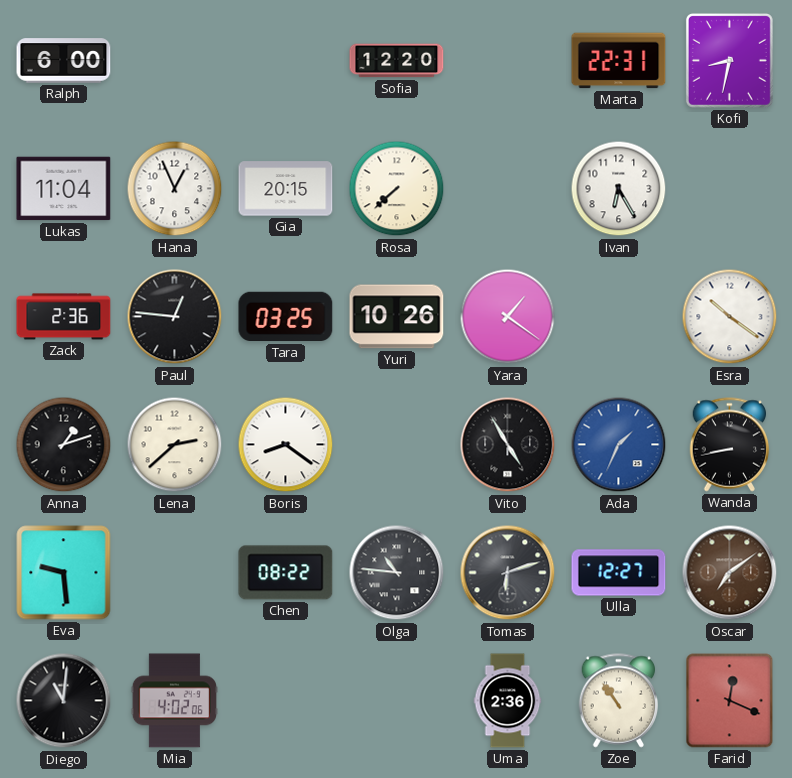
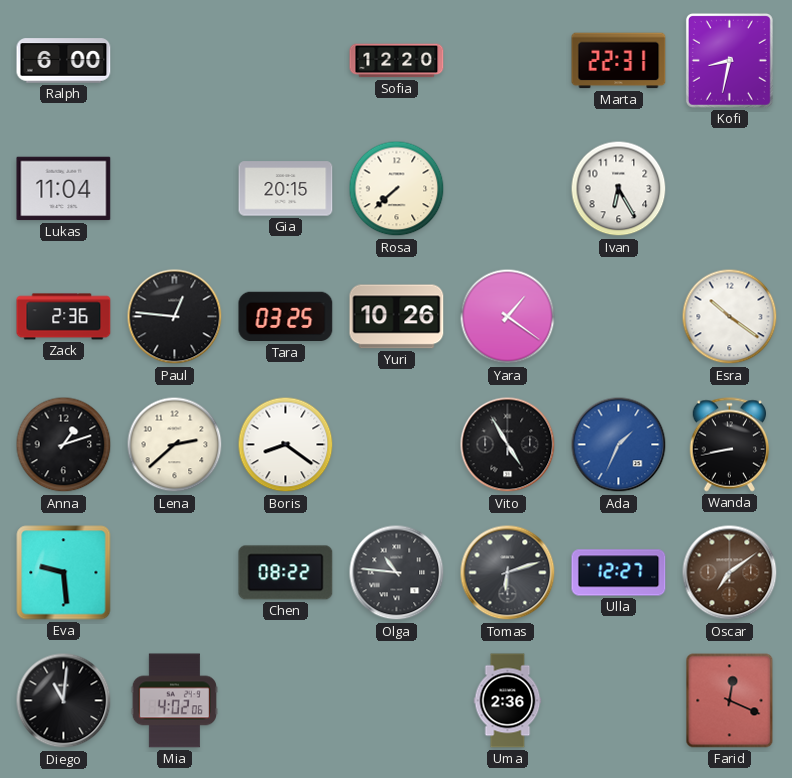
Hana: 12:56 -> none (175, 189)
Zoe: 10:54 -> none (619, 701)
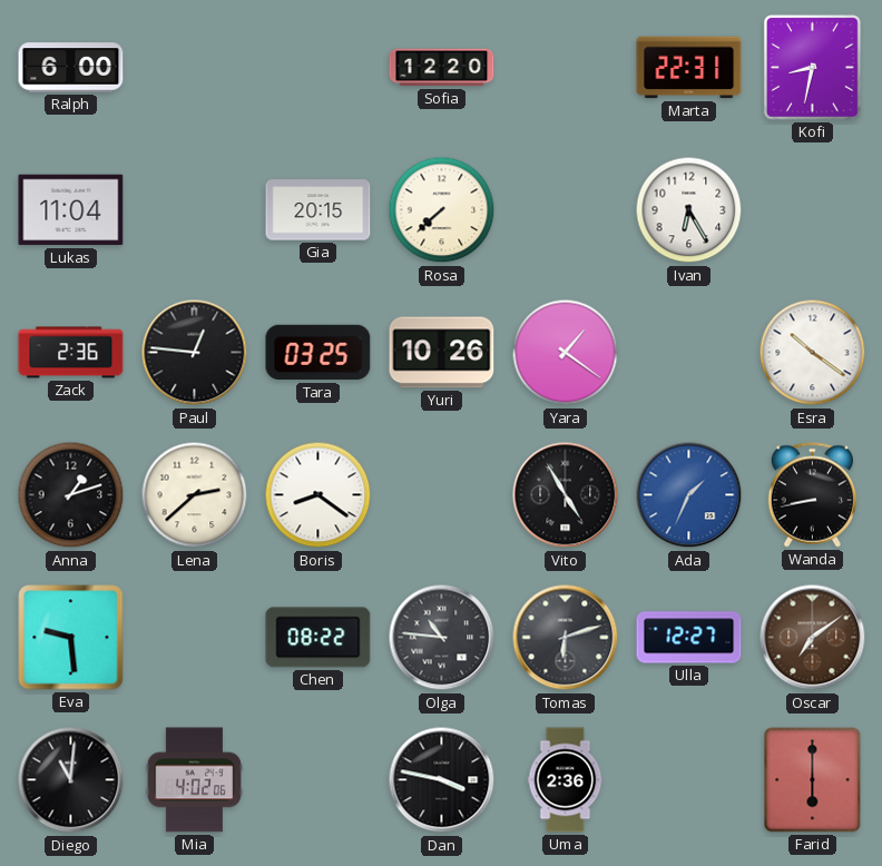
Dan: none -> 3:47 (442, 780)
Farid: 12:19 -> 6:00 (813, 780)
